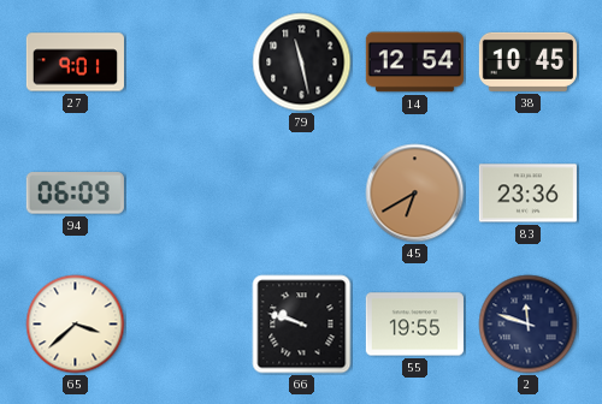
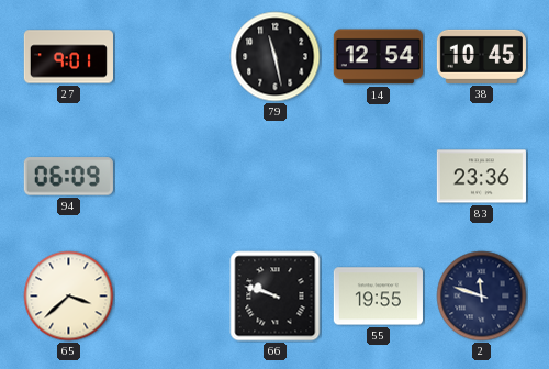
45: 6:40 -> none (415, 194)
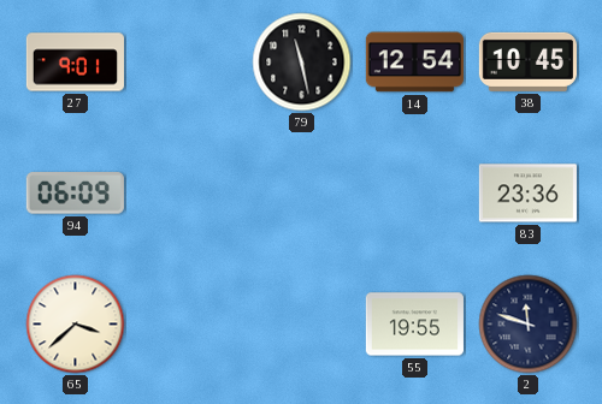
66: 9:48 -> none (276, 297)
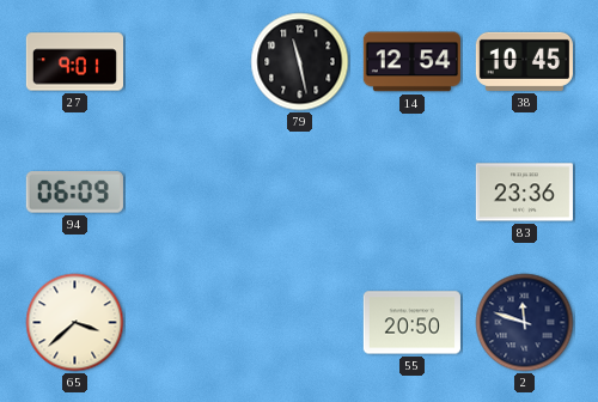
55: 19:55 -> 20:50 (411, 323)
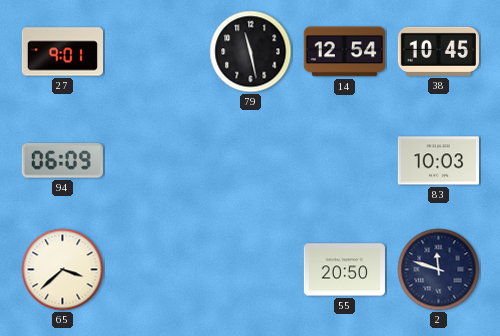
83: 23:36 -> 10:03 (438, 161)
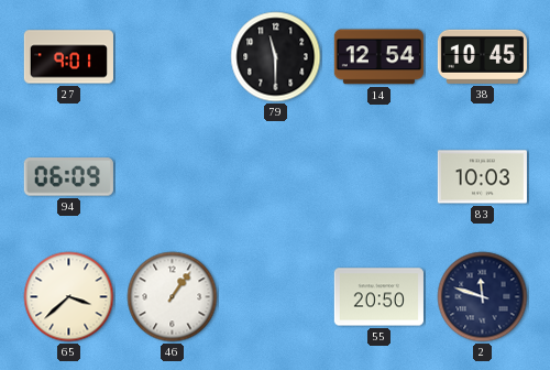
79: 11:28 -> 11:30 (276, 57)
46: none -> 1:06 (173, 297)
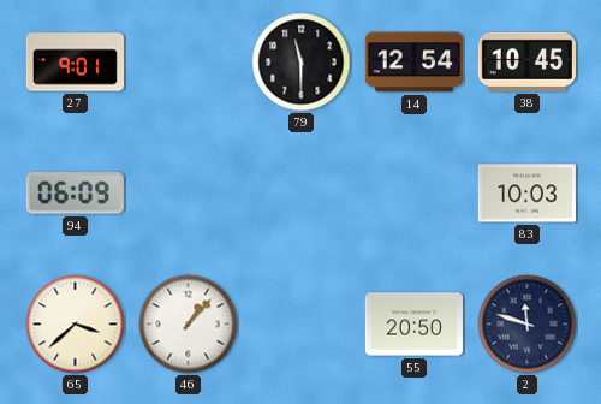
46: 1:06 -> 1:07 (189, 325)
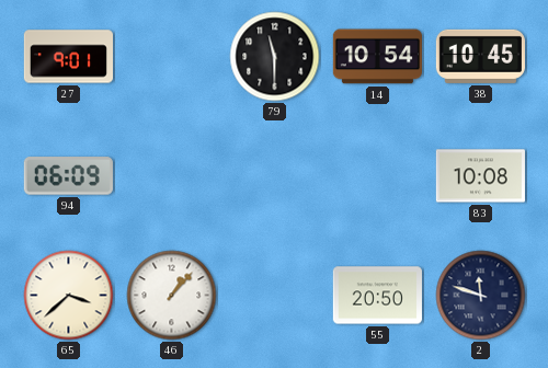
14: 12:54 -> 10:54 (377, 57)
83: 10:03 -> 10:08 (480, 176)
